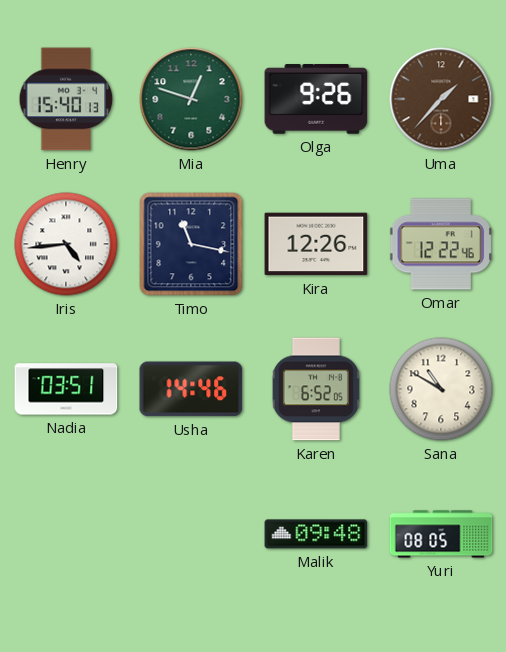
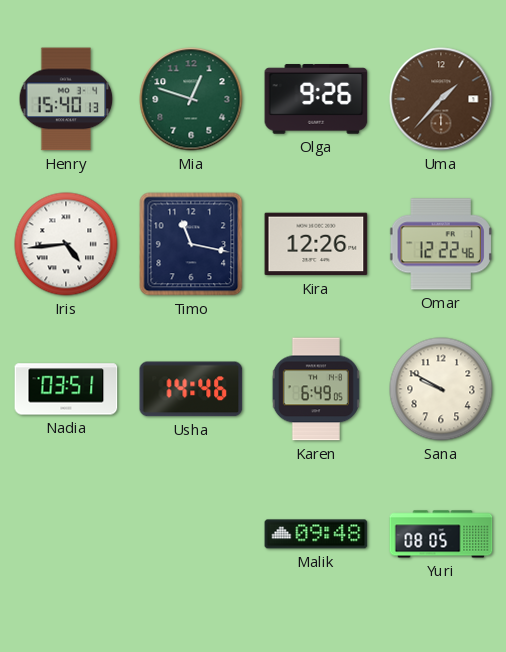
Karen: 6:52 -> 6:49 (316, 389)
Sana: 10:50 -> 9:50 (441, 389)
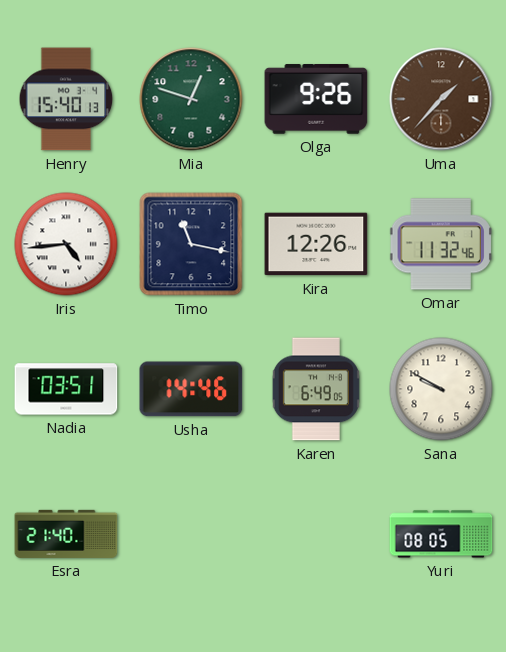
Omar: 12:22 -> 11:32 (441, 244)
Esra: none -> 21:40 (66, 534)
Malik: 09:48 -> none (316, 534)
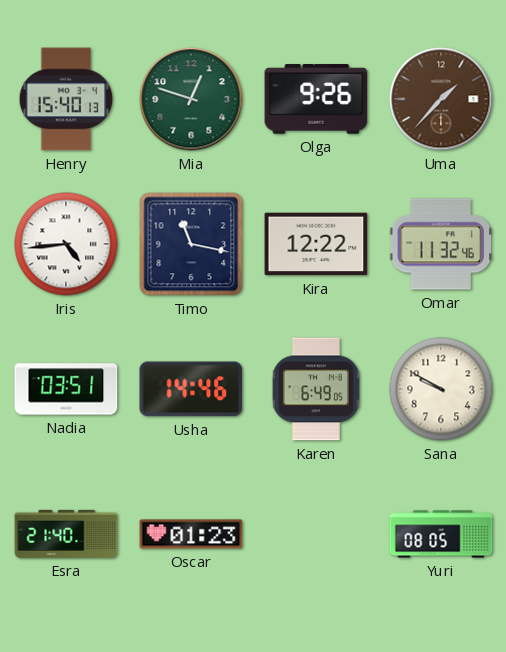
Kira: 12:26 -> 12:22 (316, 244)
Oscar: none -> 01:23 (191, 534)
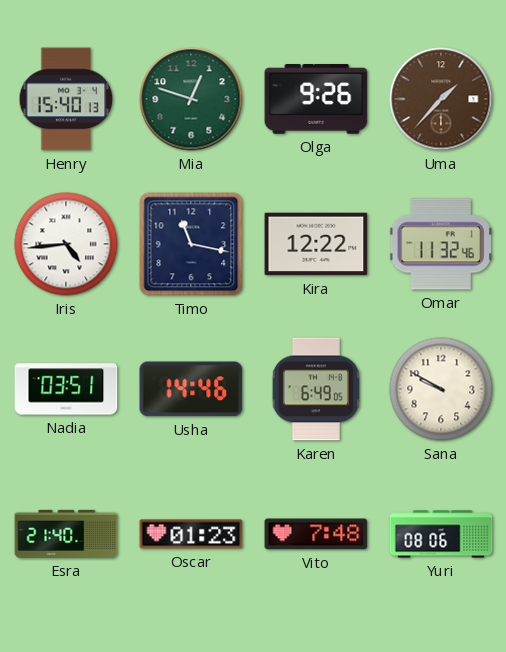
Vito: none -> 7:48 (316, 534)
Yuri: 08:05 -> 08:06 (441, 534)
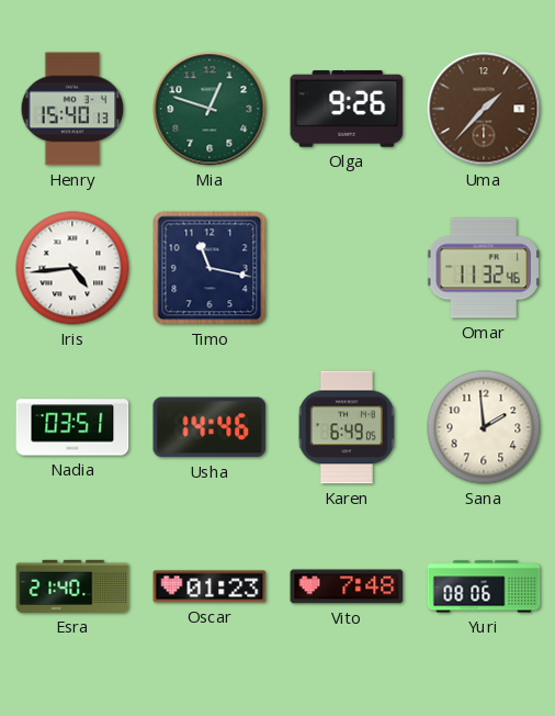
Kira: 12:22 -> none (316, 244)
Sana: 9:50 -> 1:59 (484, 427)
